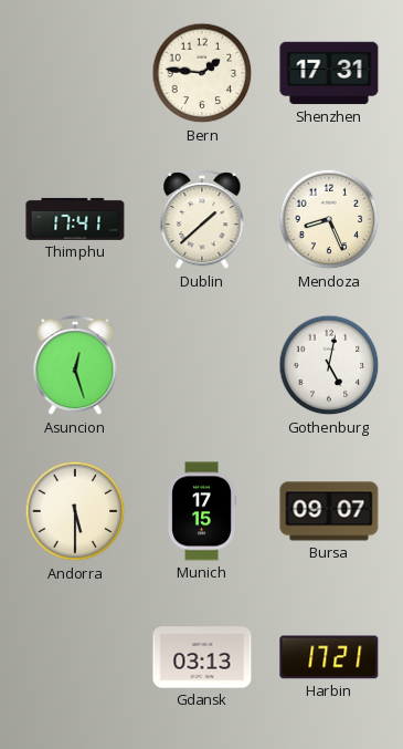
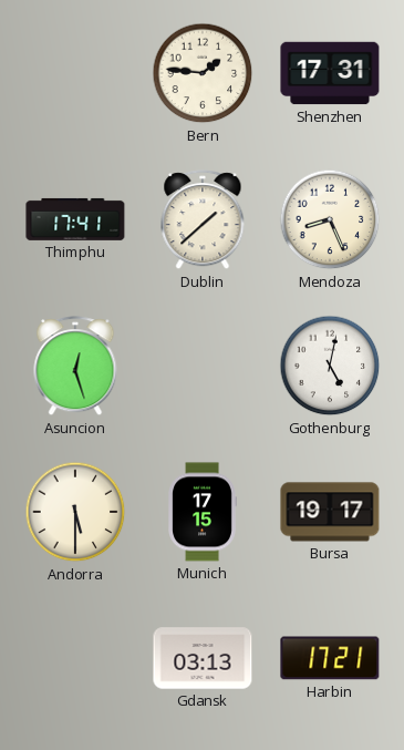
Bursa: 09:07 -> 19:17 (330, 512)
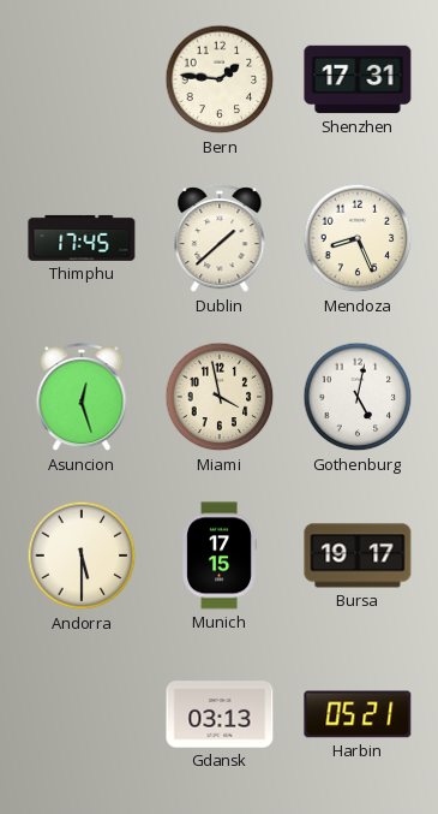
Thimphu: 17:41 -> 17:45 (82, 238)
Miami: none -> 3:58 (220, 397)
Harbin: 17:21 -> 05:21 (358, 714)
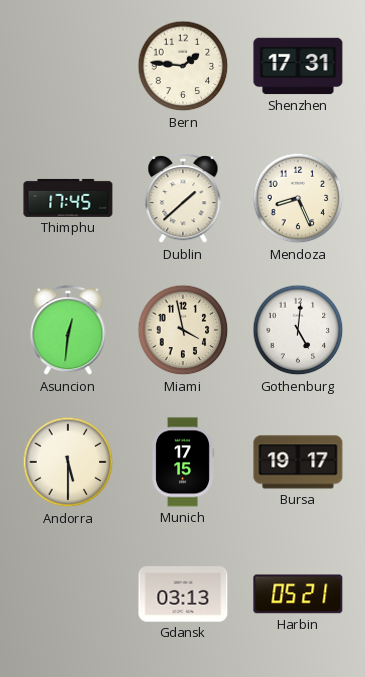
Asuncion: 12:27 -> 12:31 (68, 331)
Gothenburg: 5:02 -> 5:01 (298, 330)
